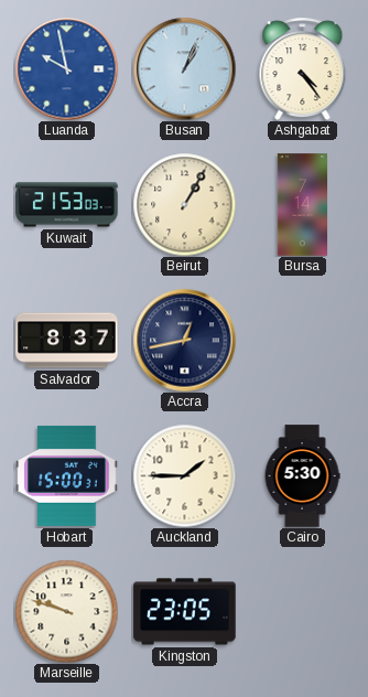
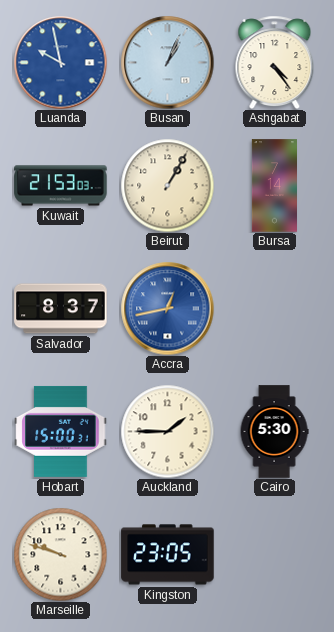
Accra dial: navy -> blue (167, 308)
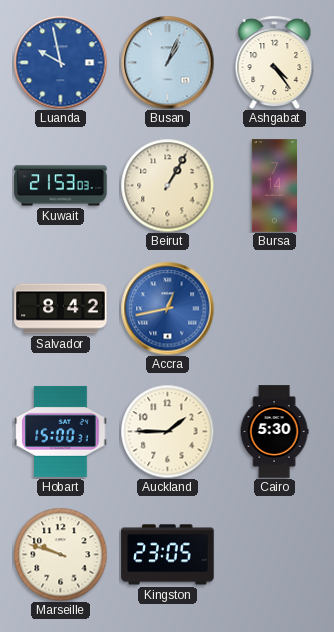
Salvador: 8:37 -> 8:42 (61, 309)
